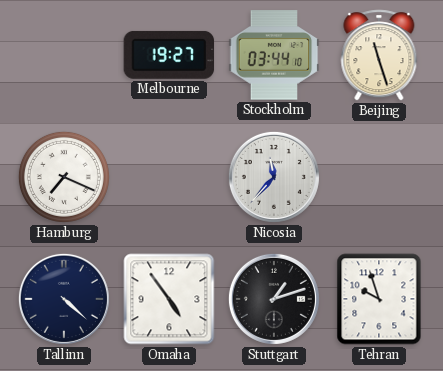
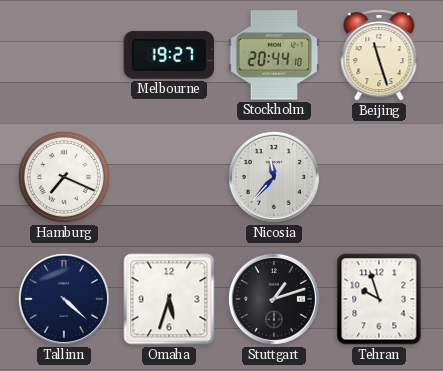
Stockholm: 03:44 -> 20:44 (274, 55)
Omaha: 4:54 -> 5:33 (169, 299)
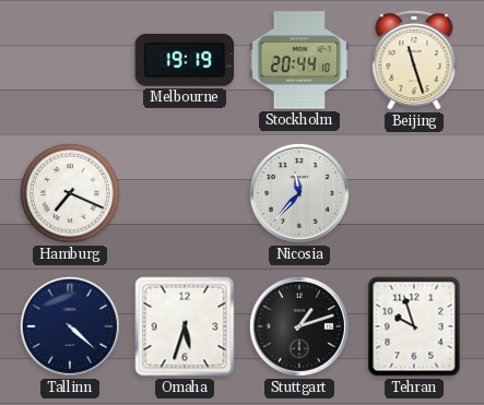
Melbourne: 19:27 -> 19:19 (185, 60)
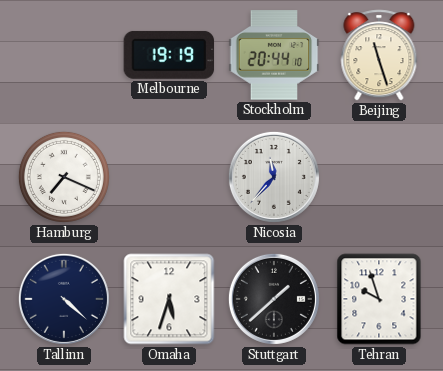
Stuttgart: 1:12 -> 1:38 (274, 299)
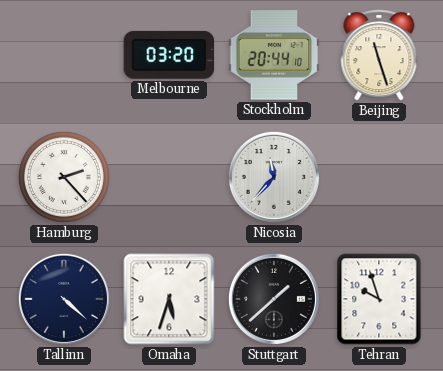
Melbourne: 19:19 -> 03:20 (169, 55)
Hamburg: 7:19 -> 2:23 (64, 177)
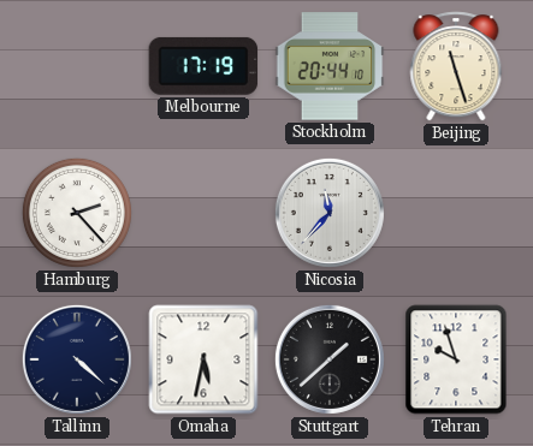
Melbourne: 03:20 -> 17:19 (203, 66)
Omaha: 5:33 -> 5:32 (203, 359)
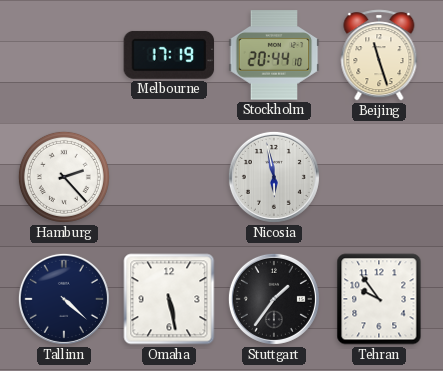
Nicosia: 11:37 -> 5:58 (274, 177)
Omaha: 5:32 -> 5:28 (169, 299)
Stuttgart: 1:38 -> 1:36 (274, 299)
Tehran: 9:57 -> 9:54 (379, 299)
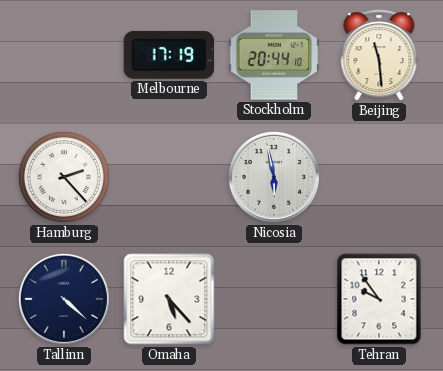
Beijing: 11:27 -> 11:29 (379, 55)
Omaha: 5:28 -> 5:23 (169, 299)
Stuttgart: 1:36 -> none (274, 299)
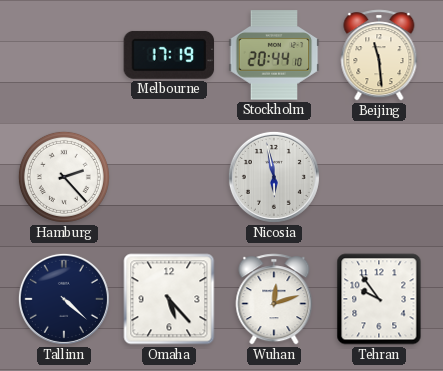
Wuhan: none -> 12:12 (274, 299)
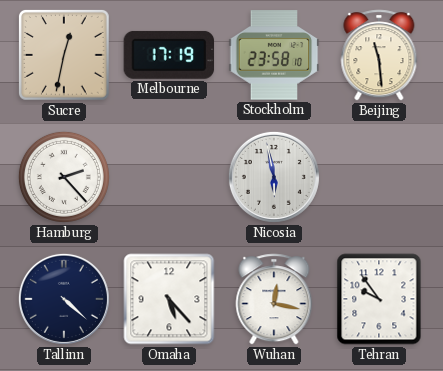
Sucre: none -> 12:32 (65, 56)
Stockholm: 20:44 -> 23:58 (274, 55)
Wuhan: 12:12 -> 12:17 (274, 299)
